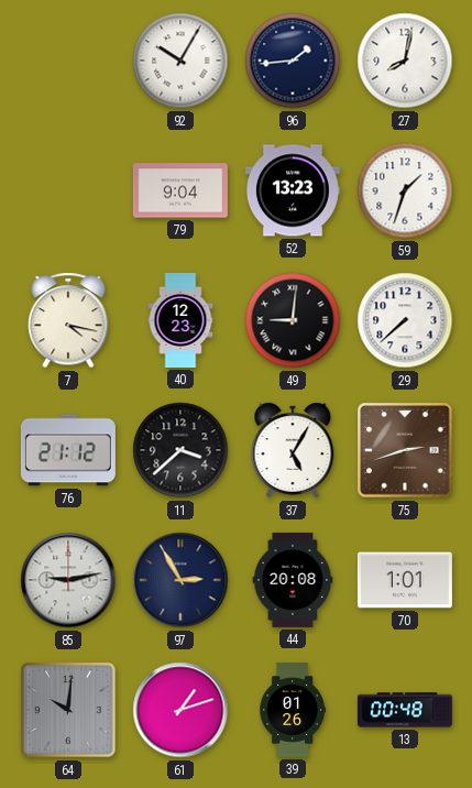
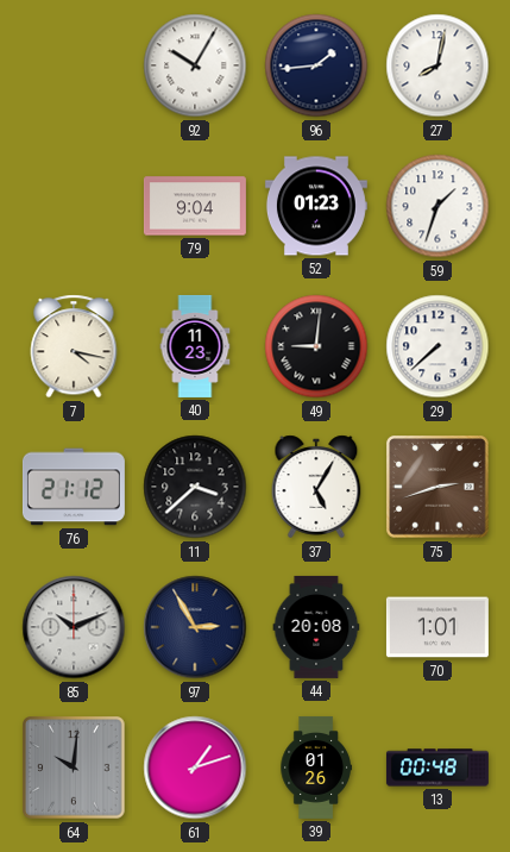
52: 13:23 -> 01:23 (316, 206)
40: 12:23 -> 11:23 (195, 346)
85: 9:13 -> 10:11 (74, 627)
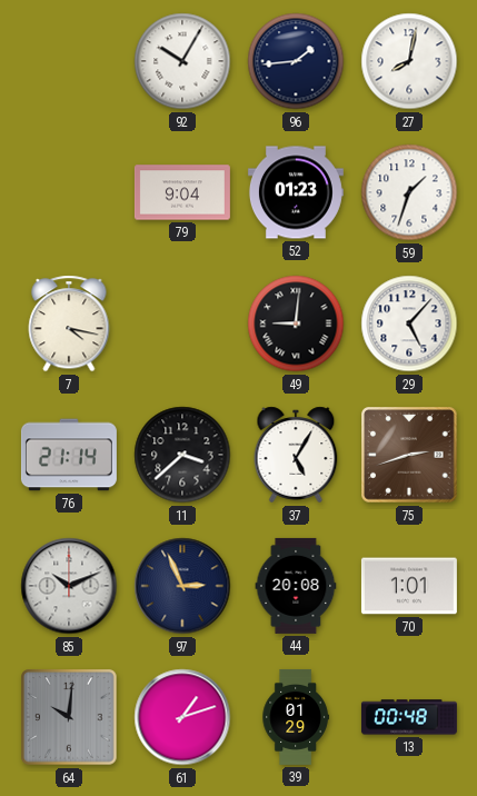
40: 11:23 -> none (195, 346)
29: 7:38 -> 5:07 (409, 324)
76: 21:12 -> 21:14 (69, 455)
97: 2:55 -> 2:56 (182, 586)
39: 01:26 -> 01:29 (296, 717)
